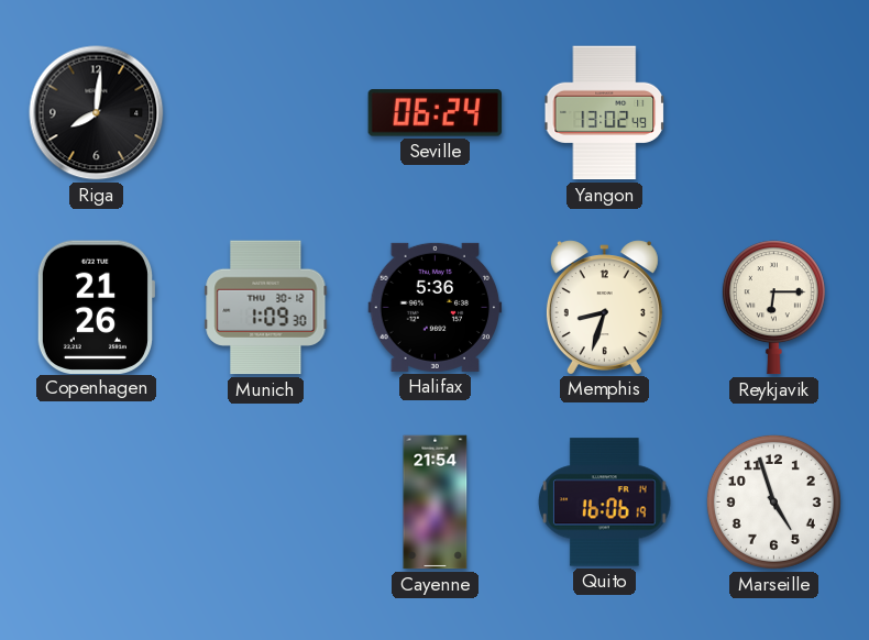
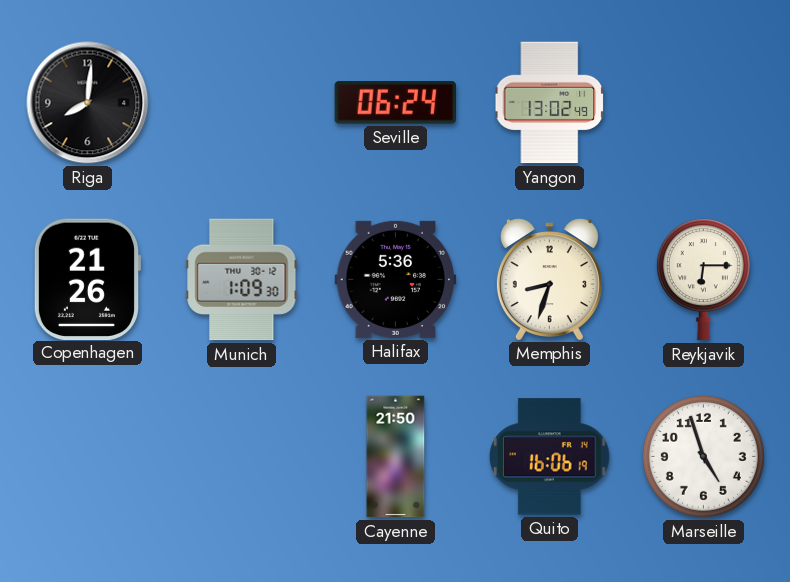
Cayenne: 21:54 -> 21:50 (396, 457)
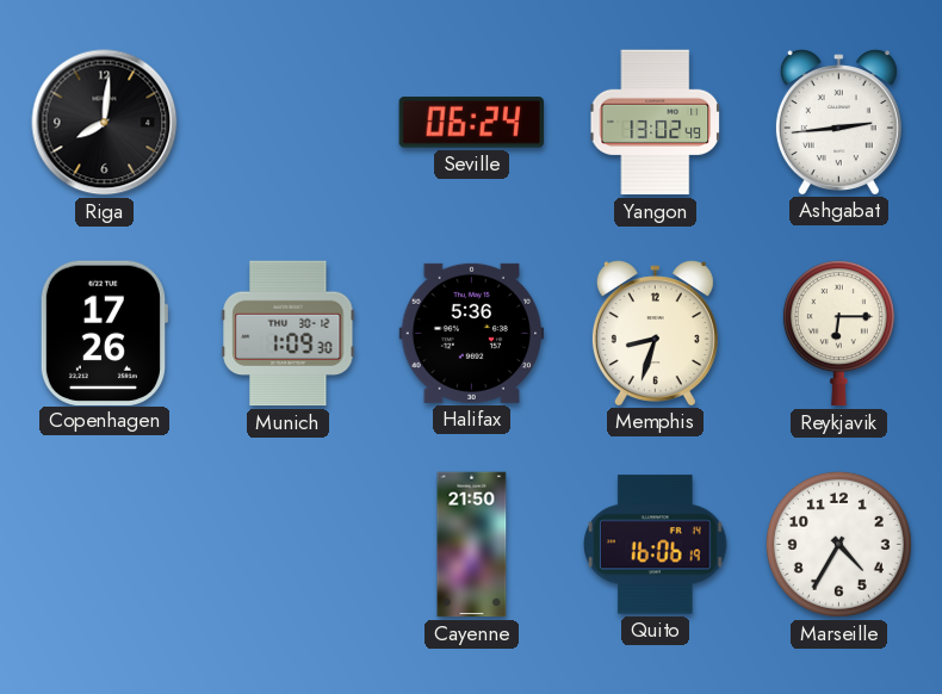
Ashgabat: none -> 2:44 (838, 122)
Copenhagen: 21:26 -> 17:26 (103, 333)
Marseille: 4:57 -> 4:35 (838, 544)
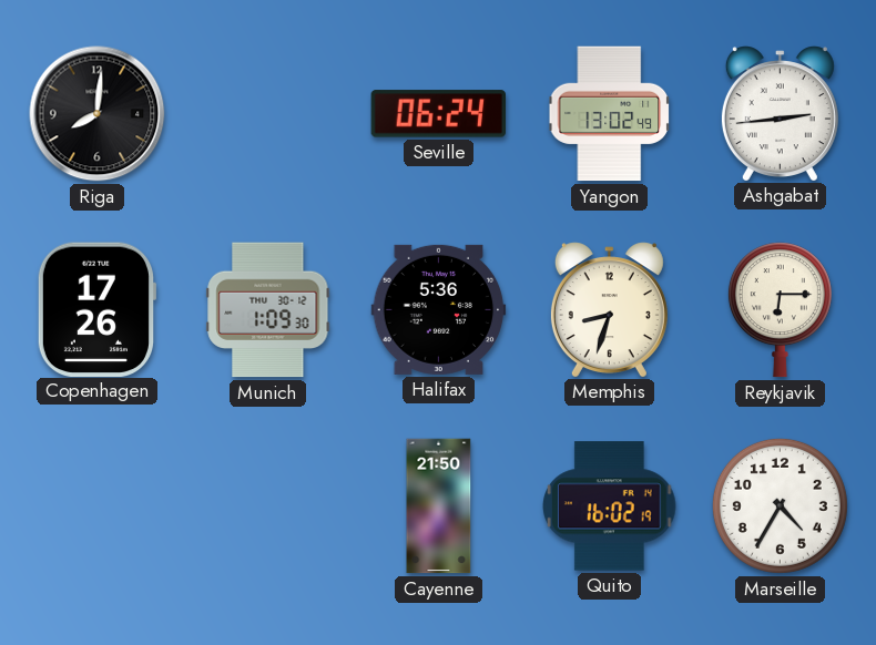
Quito: 16:06 -> 16:02 (610, 506)
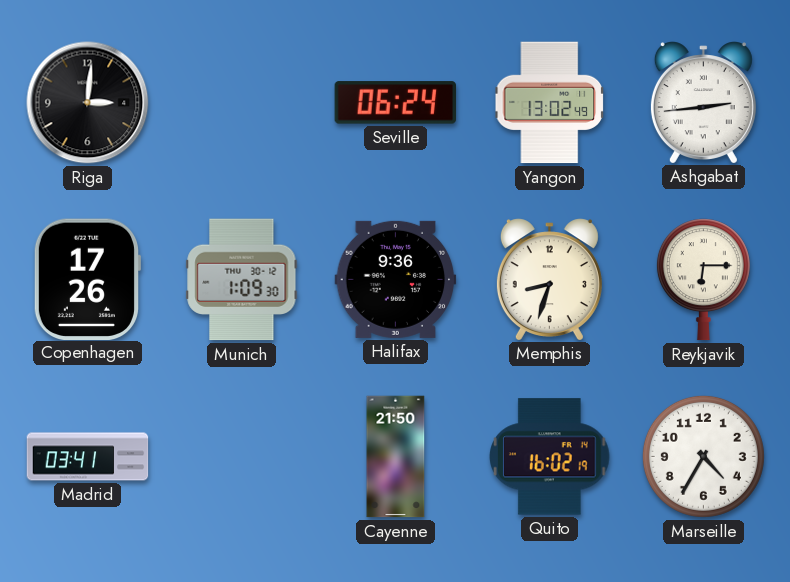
Riga: 8:01 -> 3:01 (88, 103)
Halifax: 5:36 -> 9:36 (396, 279)
Madrid: none -> 03:41 (88, 457)
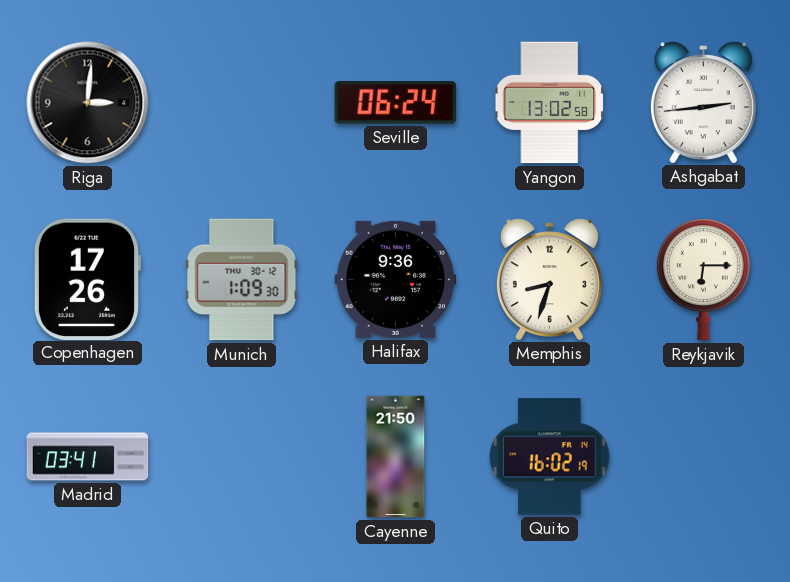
Yangon: 13:02:49 -> 13:02:58 (549, 103)
Marseille: 4:35 -> none (703, 456)
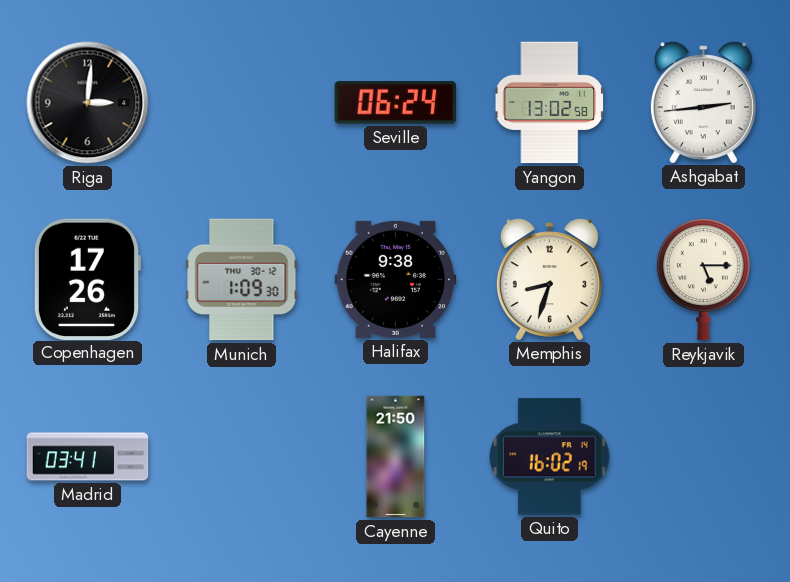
Halifax: 9:36 -> 9:38 (396, 279)
Reykjavik: 6:15 -> 5:15 (703, 280)
